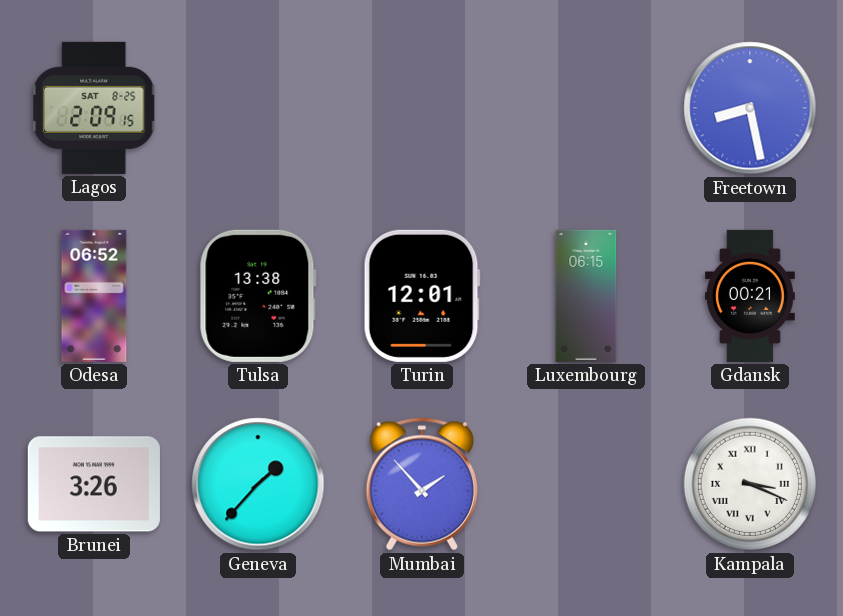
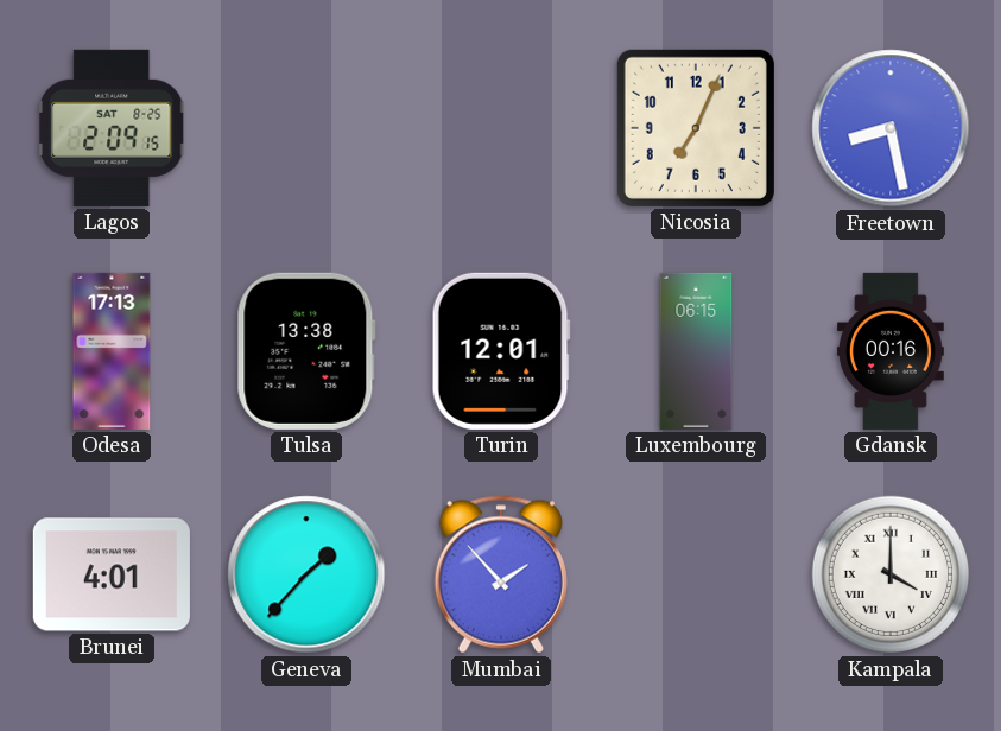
Nicosia: none -> 7:04 (696, 128)
Odesa: 06:52 -> 17:13 (112, 351)
Gdansk: 00:21 -> 00:16 (891, 351)
Brunei: 3:26 -> 4:01 (112, 574)
Kampala: 3:19 -> 4:00 (891, 574)
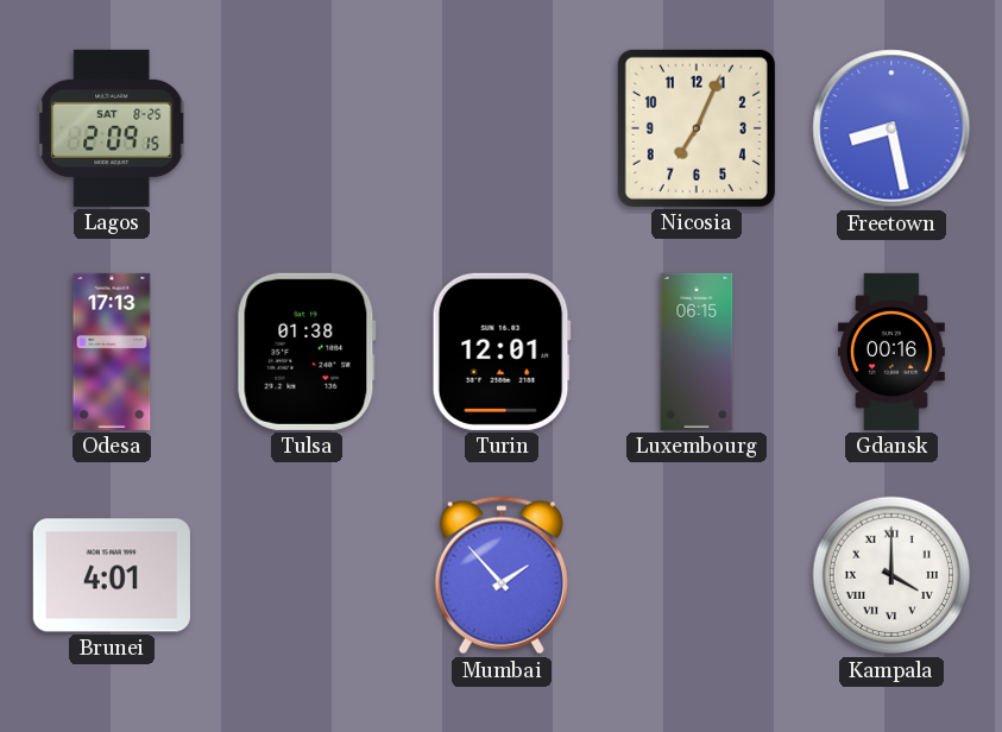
Tulsa: 13:38 -> 01:38 (307, 352)
Geneva: 1:37 -> none (306, 574)
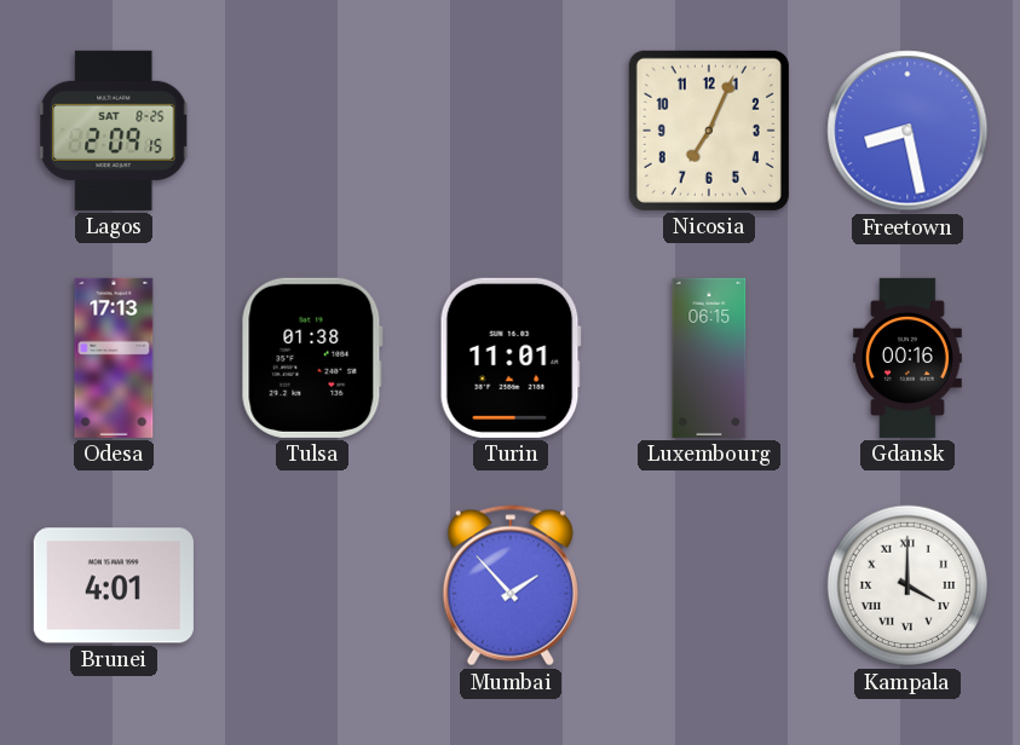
Turin: 12:01 -> 11:01 (511, 358)
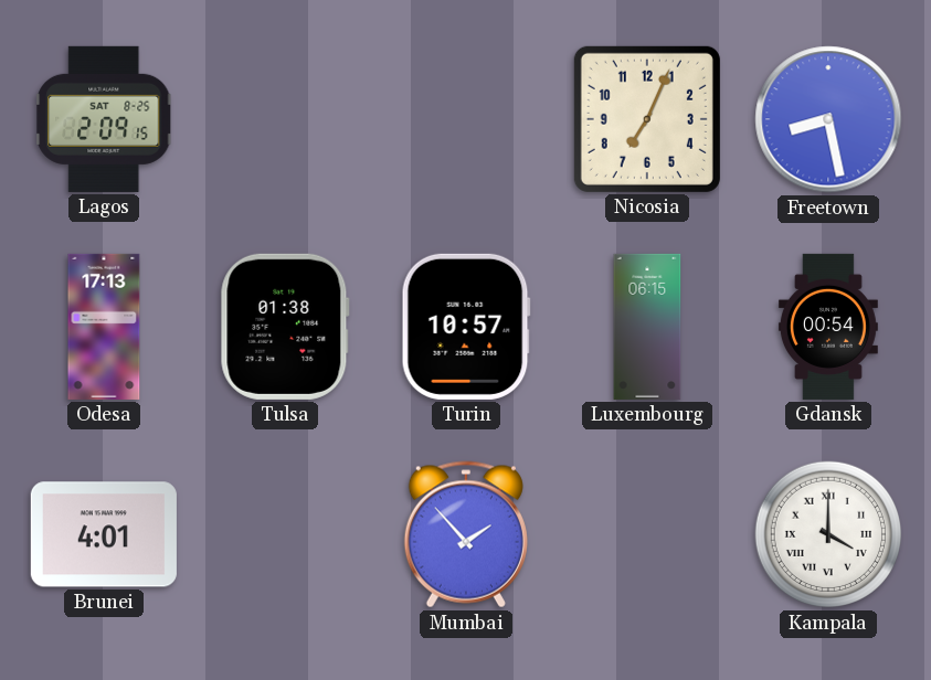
Turin: 11:01 -> 10:57 (466, 327)
Gdansk: 00:16 -> 00:54 (828, 327)
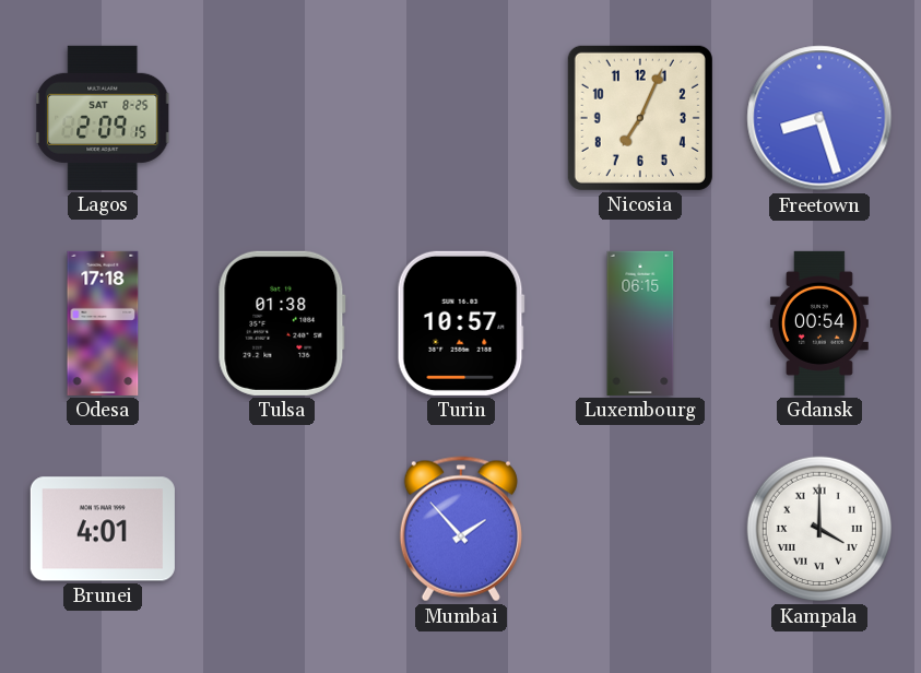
Freetown: 8:28 -> 8:27 (819, 118)
Odesa: 17:13 -> 17:18 (103, 323)
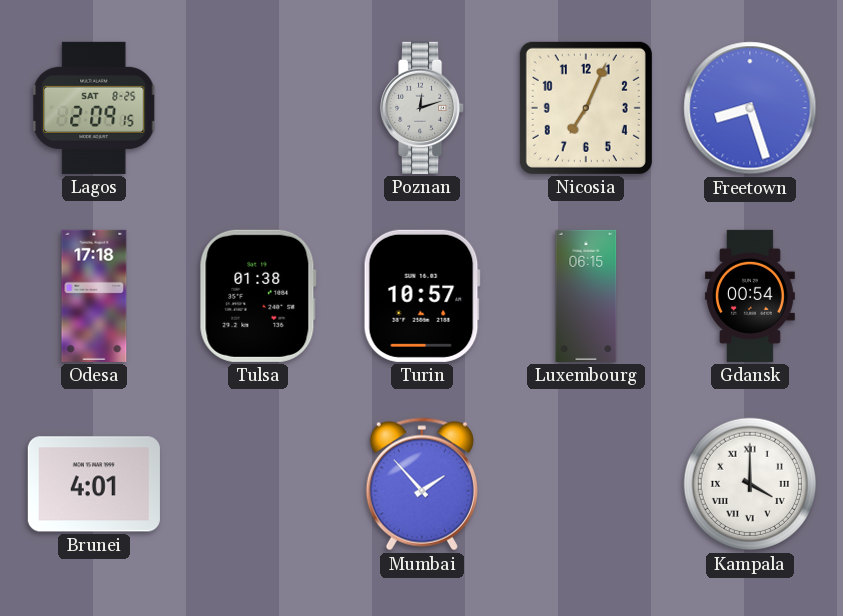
Poznan: none -> 12:12 (423, 108)
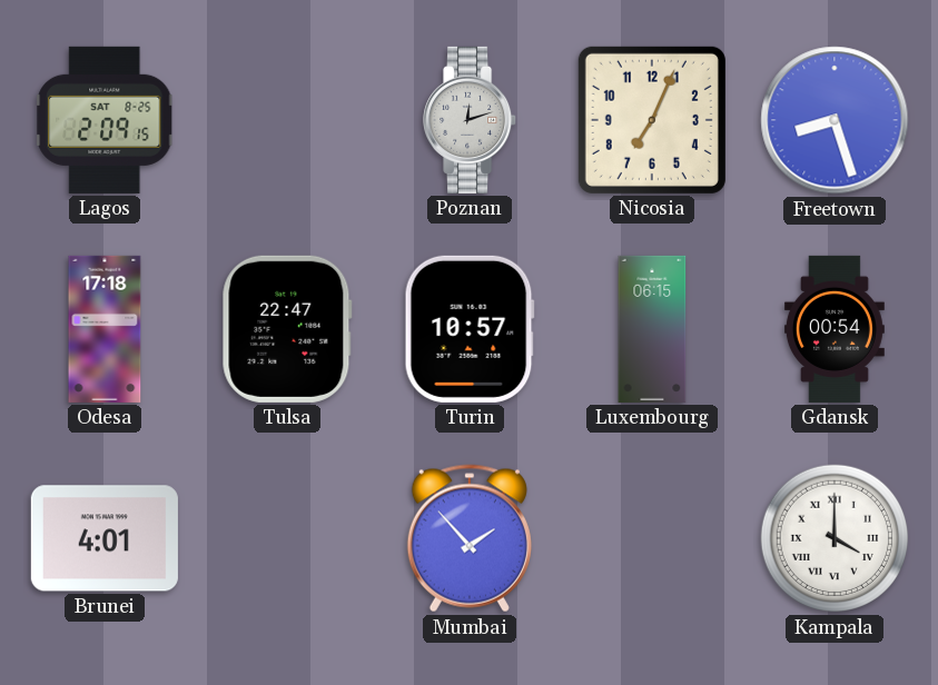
Tulsa: 01:38 -> 22:47 (287, 329)
